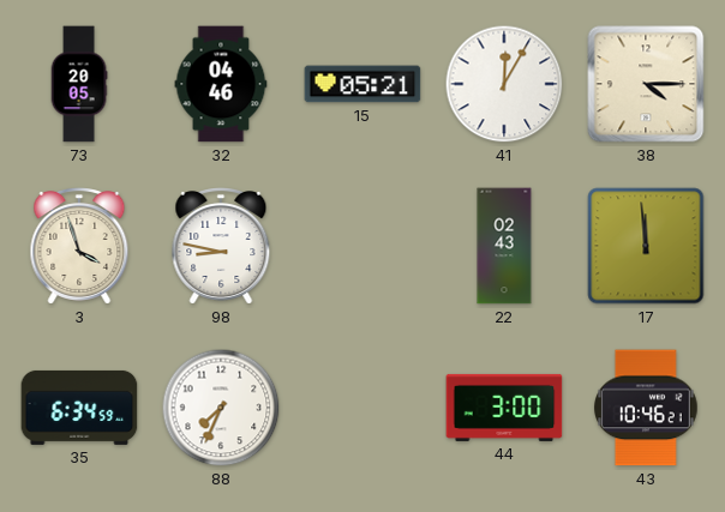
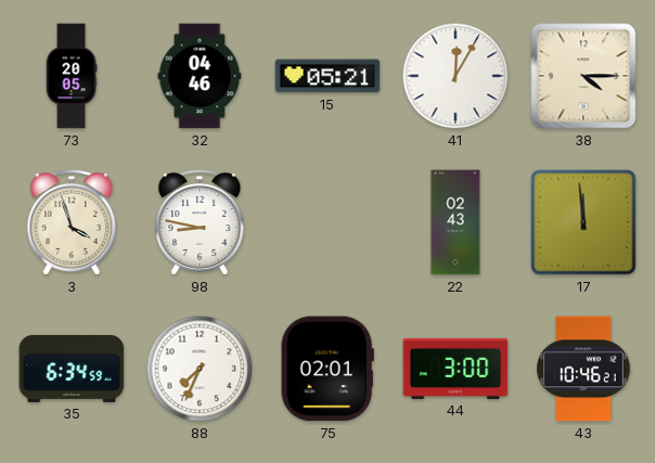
75: none -> 02:01 (327, 369)
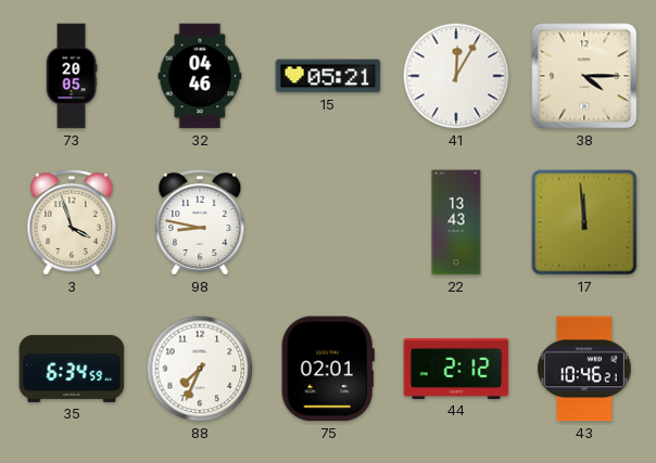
22: 02:43 -> 13:43 (456, 222)
44: 3:00 -> 2:12 (456, 369)
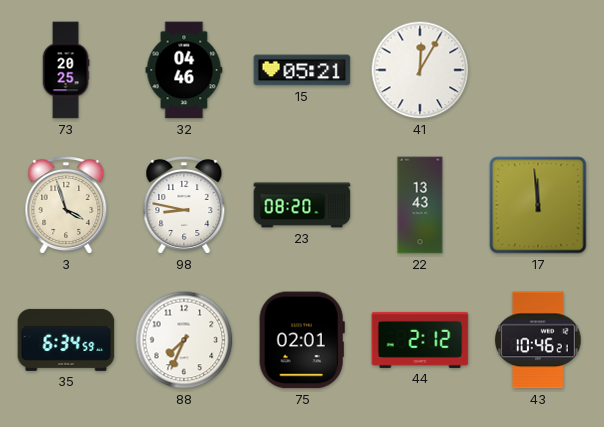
73: 20:05 -> 20:25 (66, 70)
38: 4:15 -> none (584, 76)
23: none -> 08:20 (302, 205)
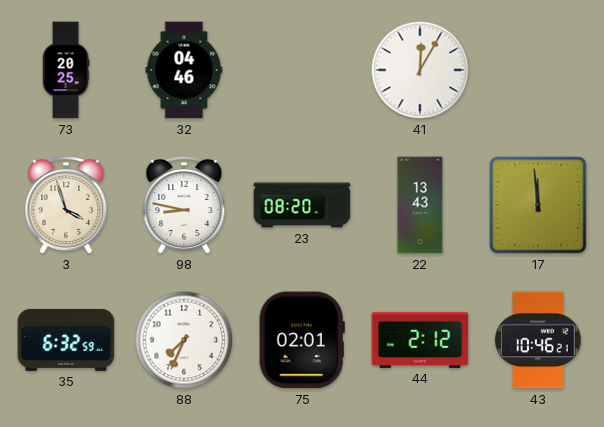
15: 05:21 -> none (302, 70)
35: 6:34 -> 6:32 (66, 340)
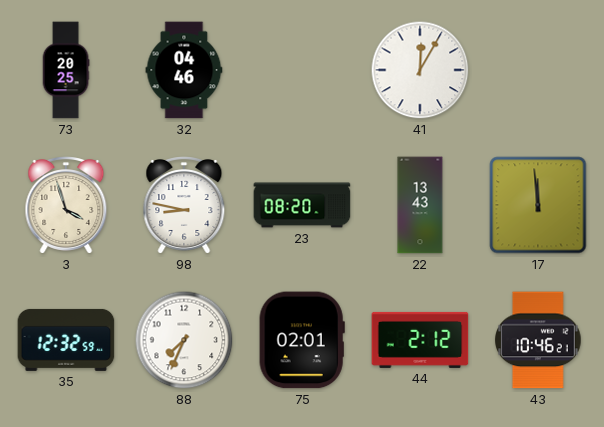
35: 6:32 -> 12:32 (66, 340)
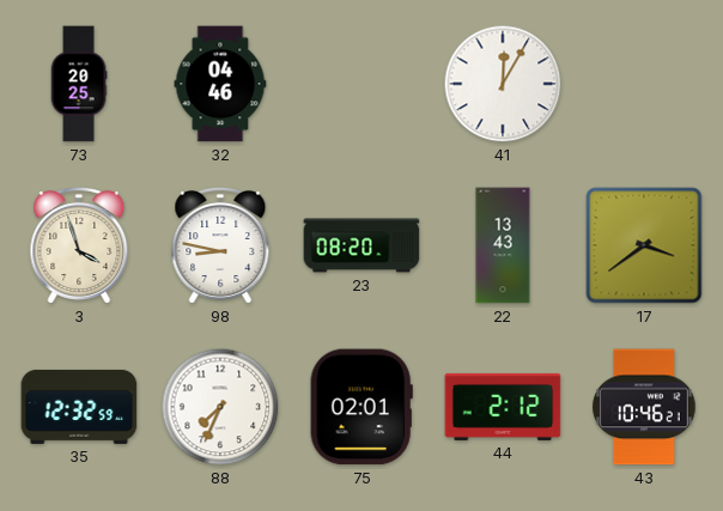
17: 11:59 -> 3:39 (644, 245)
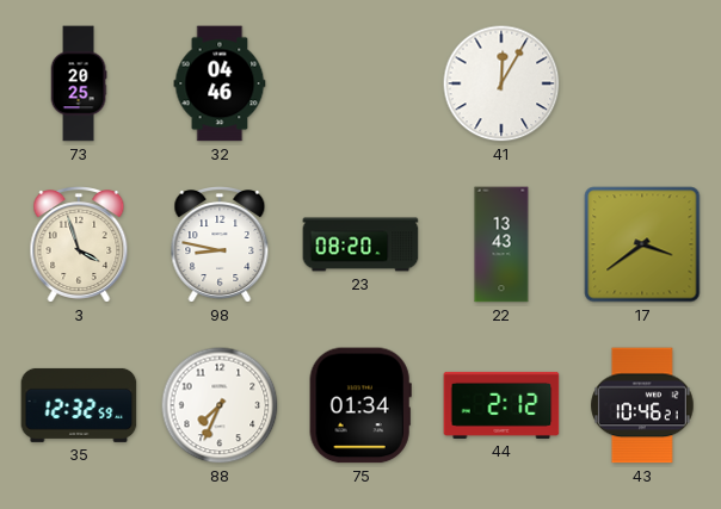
75: 02:01 -> 01:34 (360, 405)
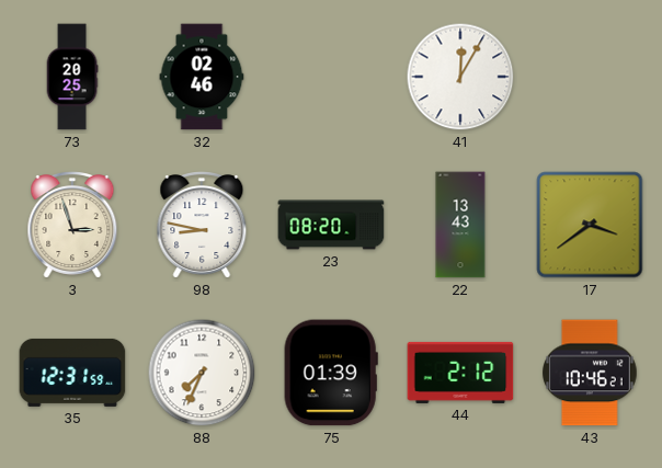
32: 04:46 -> 02:46 (202, 77)
3: 3:57 -> 2:57 (72, 226)
35: 12:32 -> 12:31 (72, 373)
75: 01:34 -> 01:39 (331, 373)
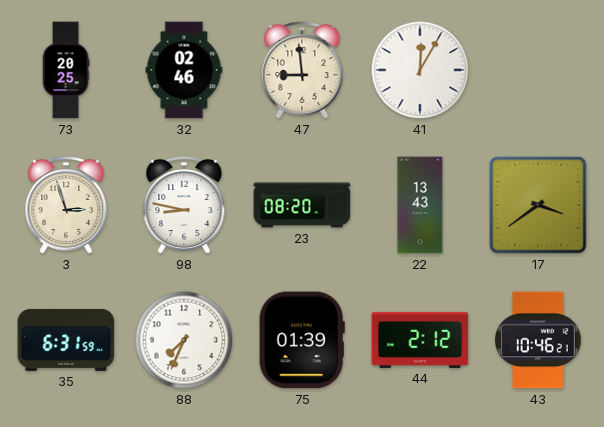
47: none -> 8:59 (302, 71)
35: 12:31 -> 6:31 (66, 340)
